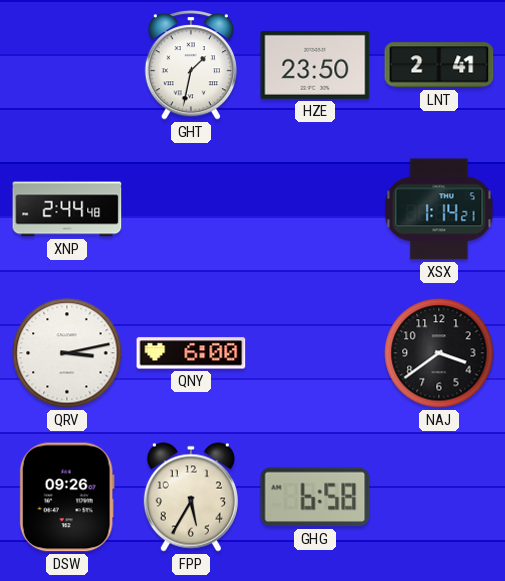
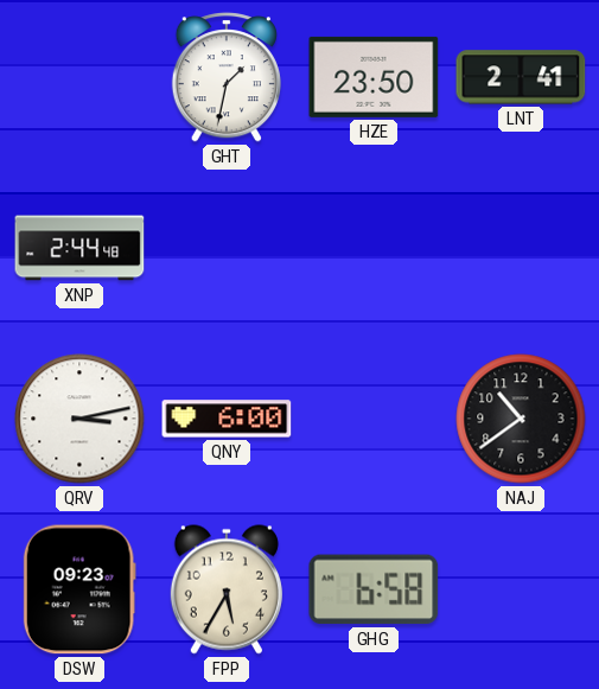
XSX: 1:14 -> none (439, 209)
NAJ: 3:39 -> 10:39 (521, 419)
DSW: 09:26 -> 09:23 (79, 589)
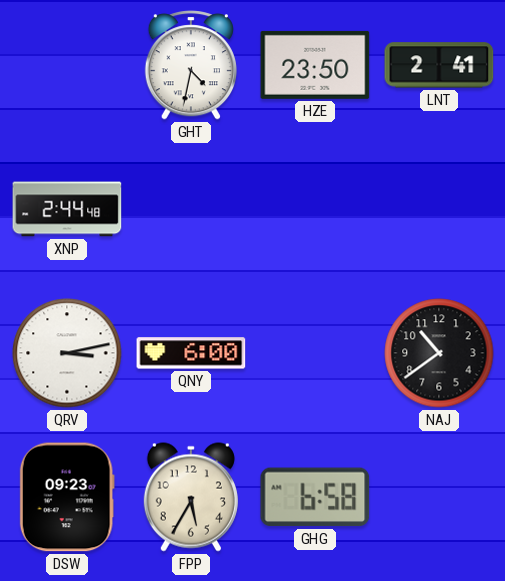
GHT: 1:32 -> 4:32 (191, 65)
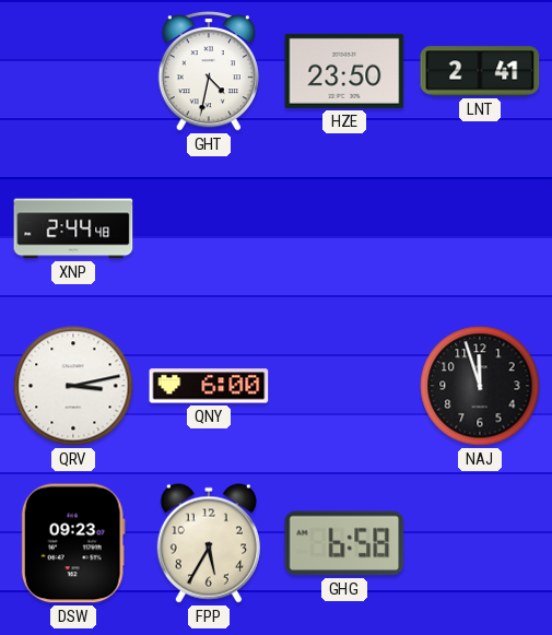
NAJ: 10:39 -> 11:57 (480, 386)
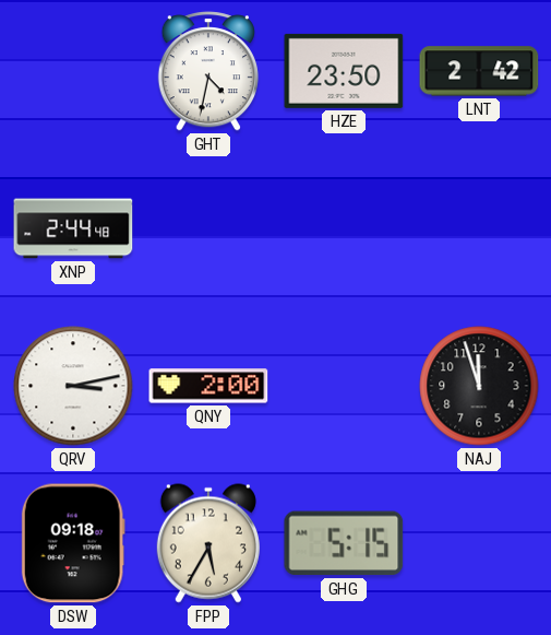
LNT: 2:41 -> 2:42 (479, 71)
QNY: 6:00 -> 2:00 (208, 386)
DSW: 09:23 -> 09:18 (73, 543)
GHG: 6:58 -> 5:15 (344, 543)
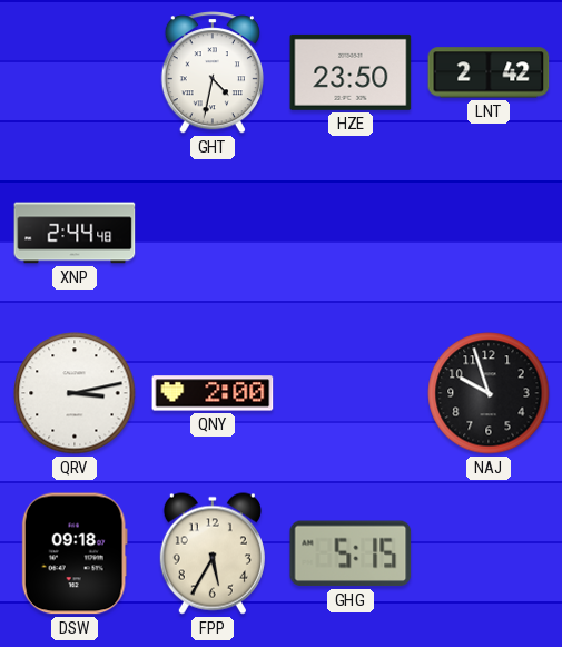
NAJ: 11:57 -> 9:57 (489, 393)
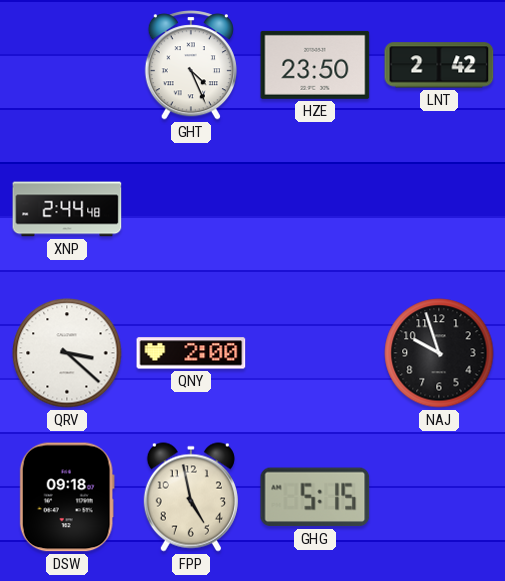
GHT: 4:32 -> 4:26 (191, 65)
QRV: 3:13 -> 3:22 (67, 353)
FPP: 5:35 -> 4:58 (191, 497)
